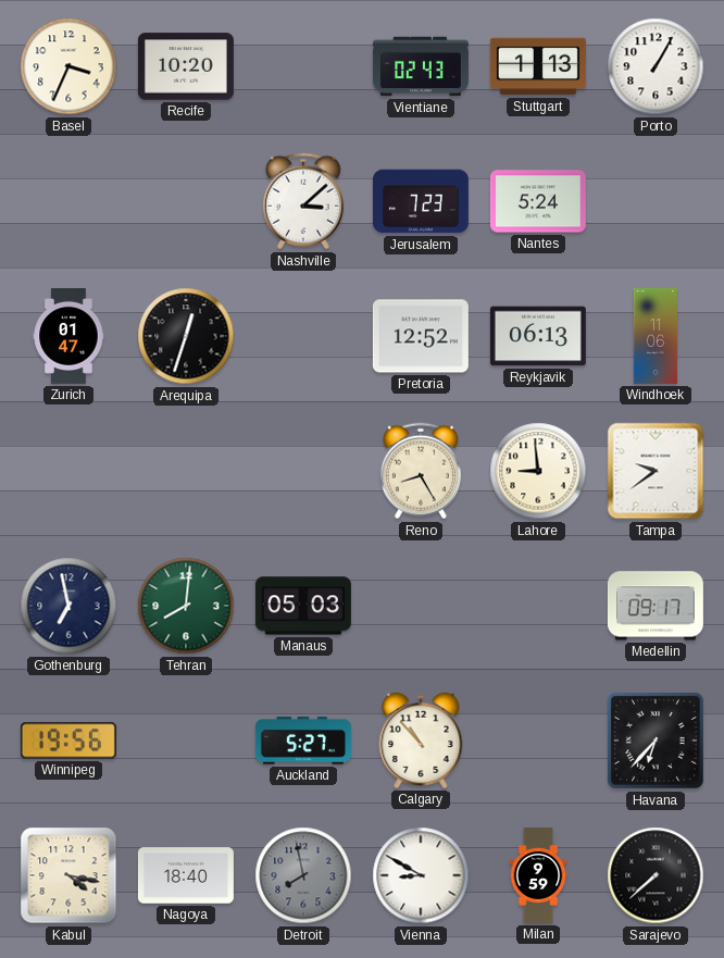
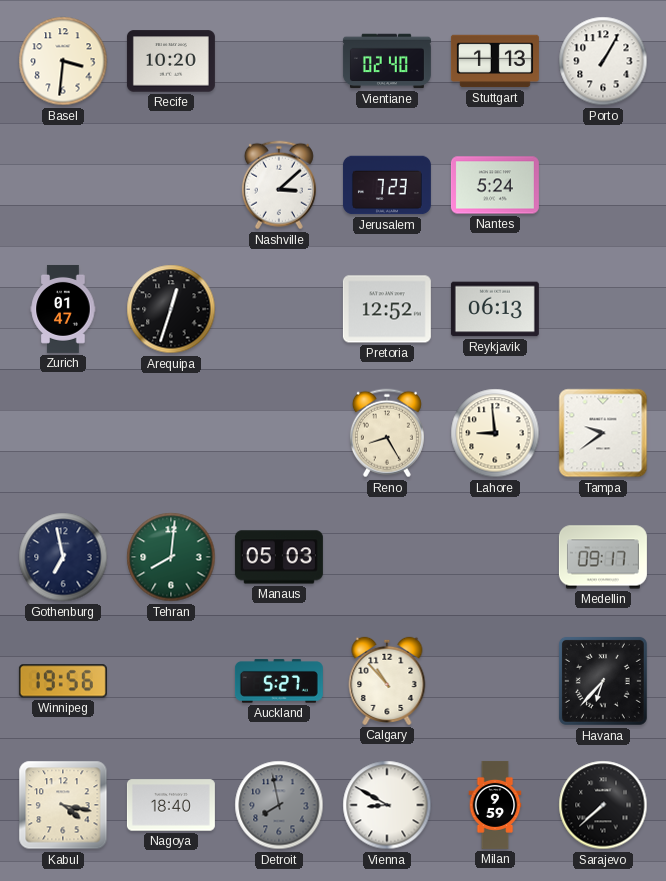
Basel: 3:34 -> 3:31 (63, 61)
Vientiane: 02:43 -> 02:40 (387, 61)
Windhoek: 11:06 -> none (654, 336)
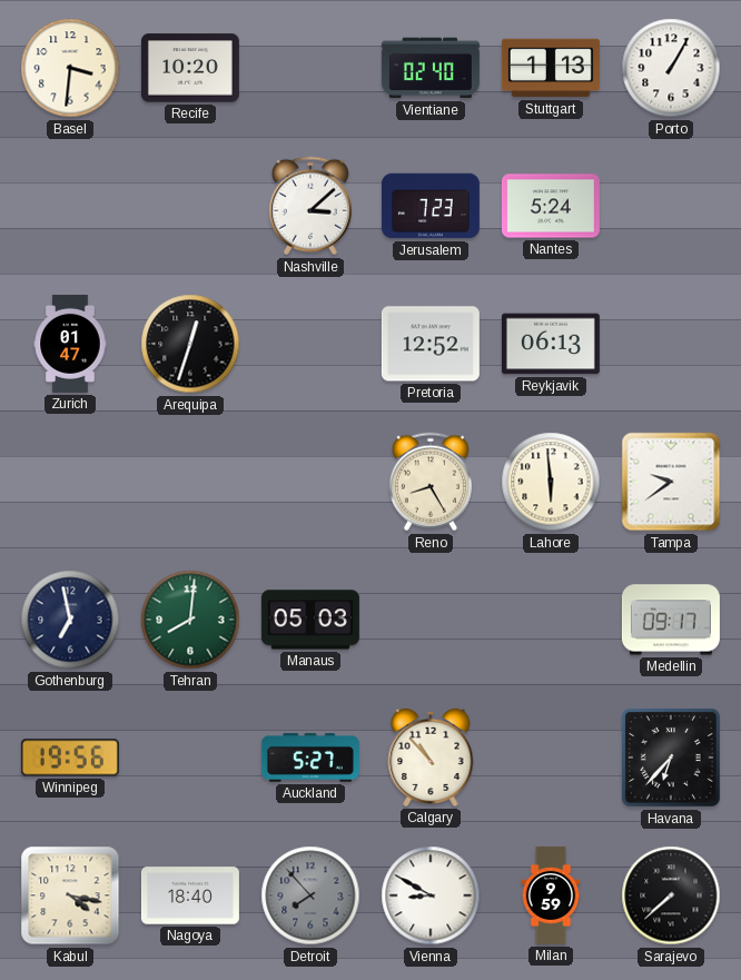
Lahore: 8:59 -> 5:59 (551, 482)
Detroit: 7:58 -> 7:53 (310, 895)
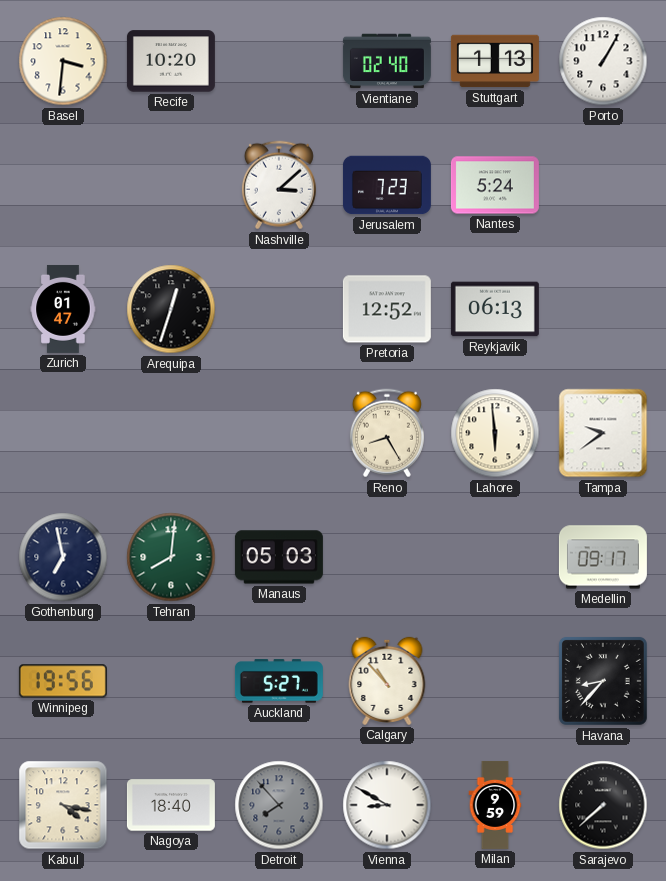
Havana: 6:37 -> 8:37 (603, 681)
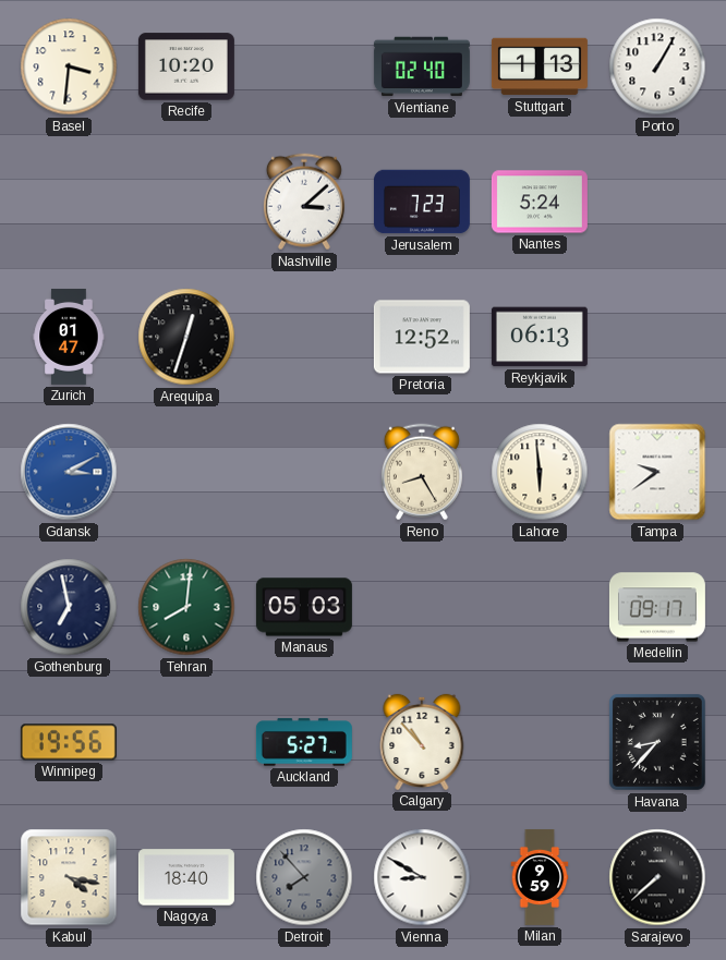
Gdansk: none -> 3:10 (69, 472)
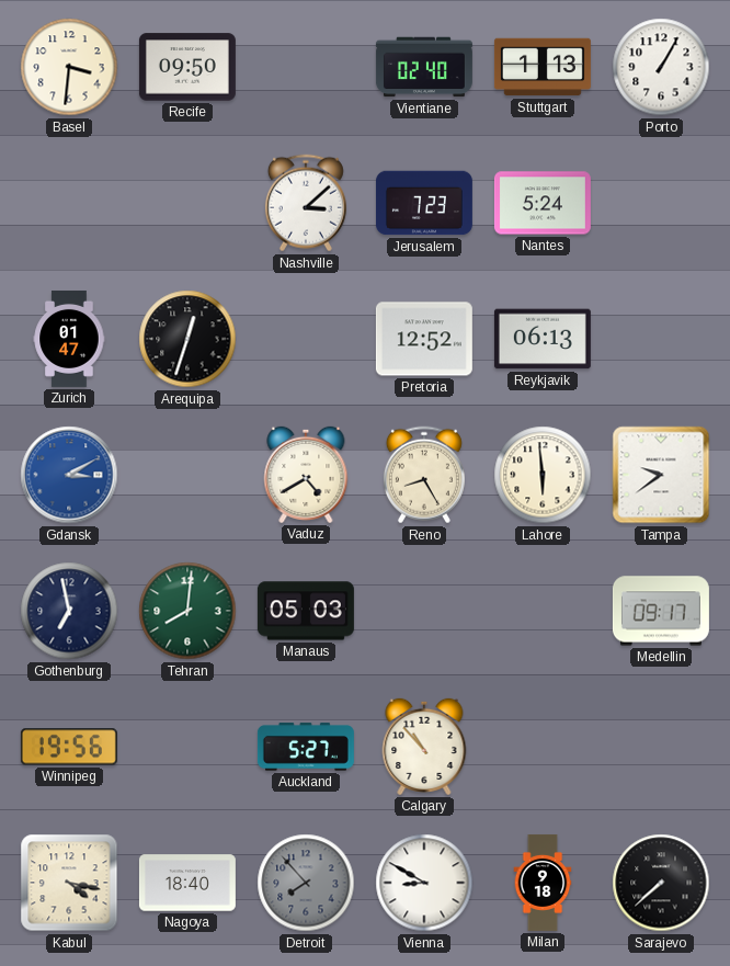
Recife: 10:20 -> 09:50 (187, 67)
Vaduz: none -> 4:40 (306, 475)
Havana: 8:37 -> none (657, 742)
Milan: 9:59 -> 9:18 (543, 883)
